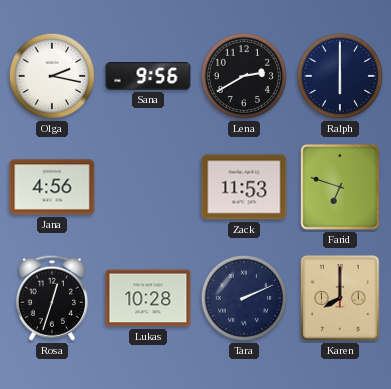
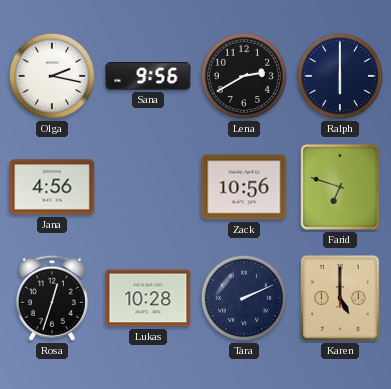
Zack: 11:53 -> 10:56 (244, 187)
Karen: 8:00 -> 5:00 (340, 298)
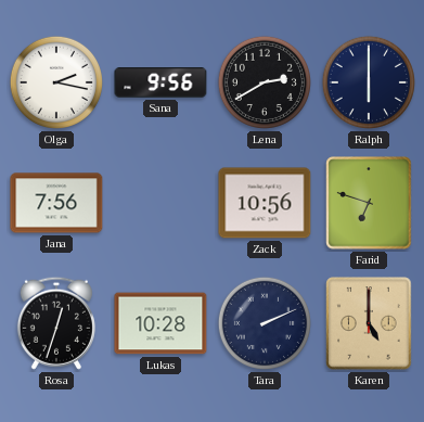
Jana: 4:56 -> 7:56 (56, 203)
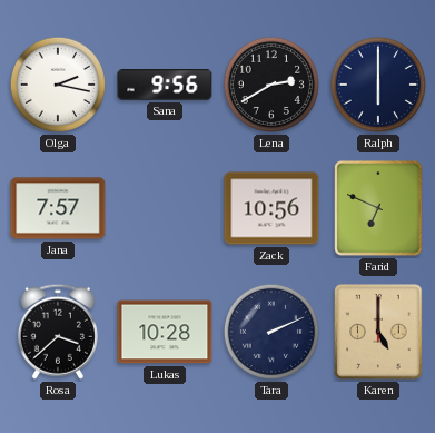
Jana: 7:56 -> 7:57 (58, 208)
Farid: 6:48 -> 6:49 (378, 208)
Rosa: 12:33 -> 3:38 (58, 332)
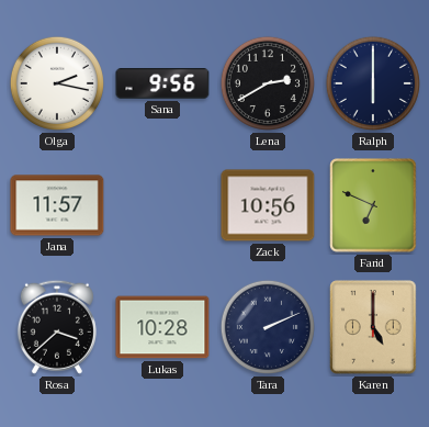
Jana: 7:57 -> 11:57 (57, 205)
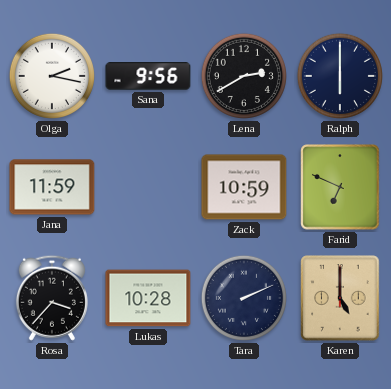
Jana: 11:57 -> 11:59 (52, 187)
Zack: 10:56 -> 10:59 (244, 187)
Rosa: 3:38 -> 3:37 (52, 298)
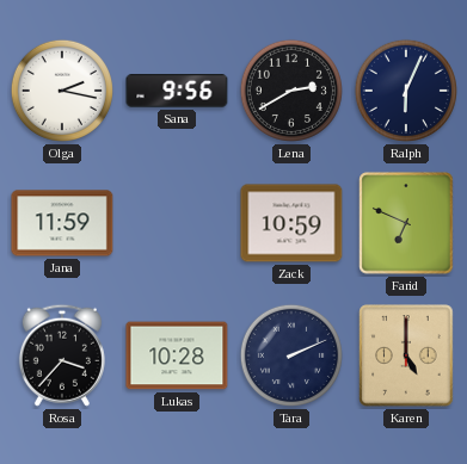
Ralph: 6:00 -> 6:04 (406, 91)
